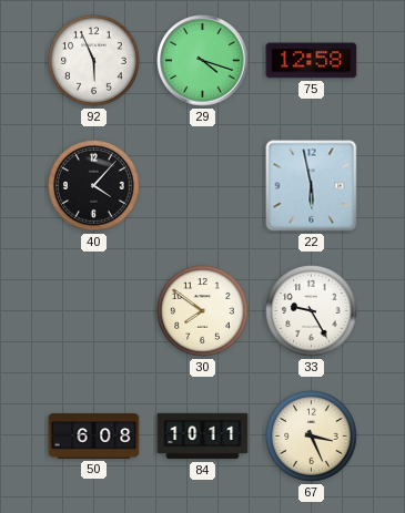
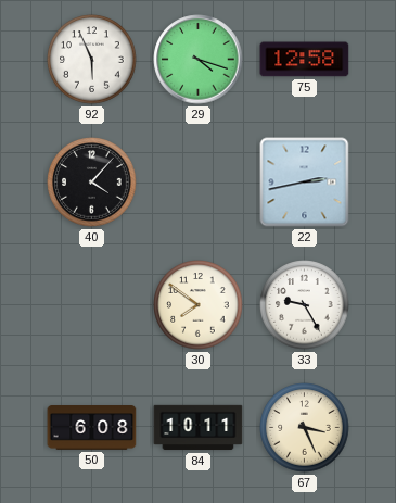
22: 5:58 -> 2:43 (305, 183)
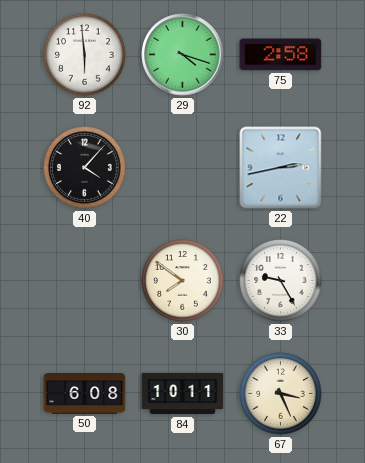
92: 5:56 -> 5:59 (85, 55)
75: 12:58 -> 2:58 (281, 55)
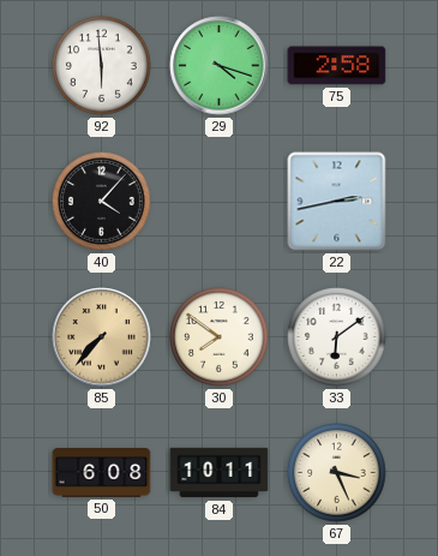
85: none -> 7:37 (102, 337)
33: 9:25 -> 6:09 (337, 337)
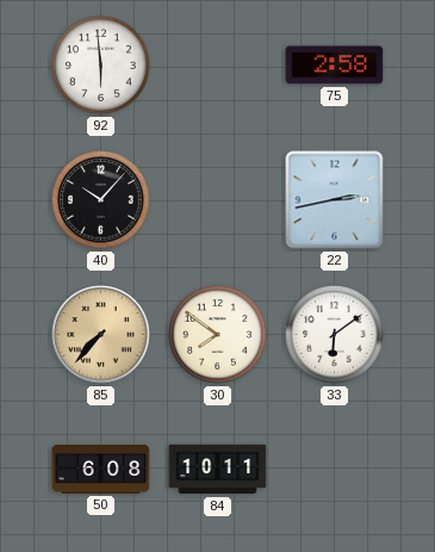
29: 4:18 -> none (220, 66)
40: 4:07 -> 10:07 (101, 200)
67: 3:26 -> none (337, 473)
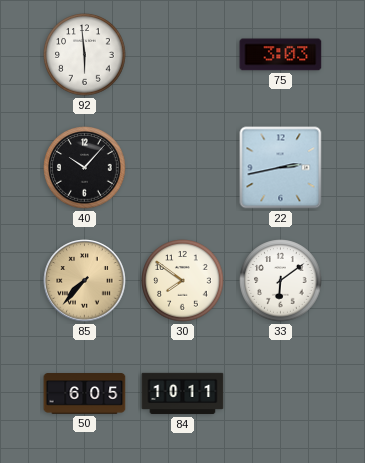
75: 2:58 -> 3:03 (281, 55)
50: 6:08 -> 6:05 (85, 394)
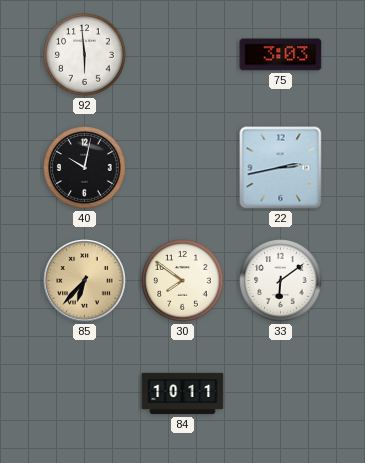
40: 10:07 -> 10:02 (85, 168)
85: 7:37 -> 6:37 (85, 281)
50: 6:05 -> none (85, 394)
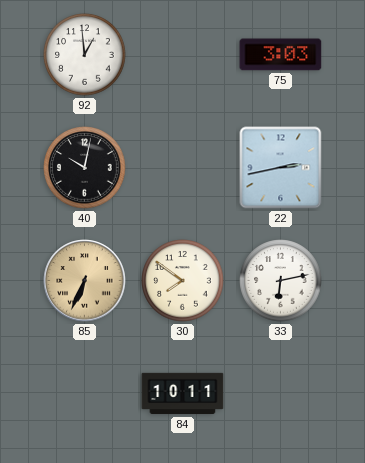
92: 5:59 -> 12:59 (85, 55)
85: 6:37 -> 6:34 (85, 281)
33: 6:09 -> 6:13 (281, 281)
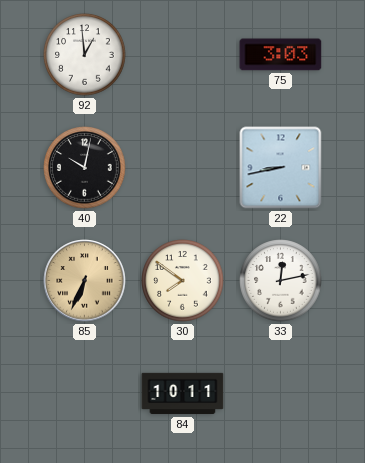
22: 2:43 -> 8:43 (281, 168)
33: 6:13 -> 12:13 (281, 281)
